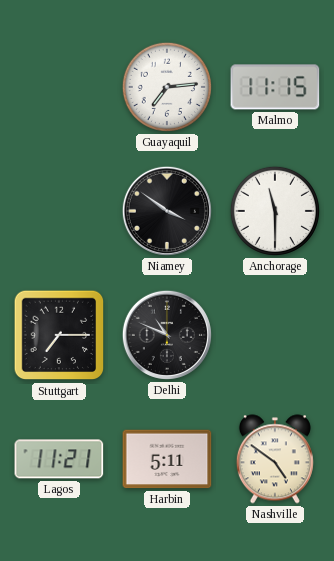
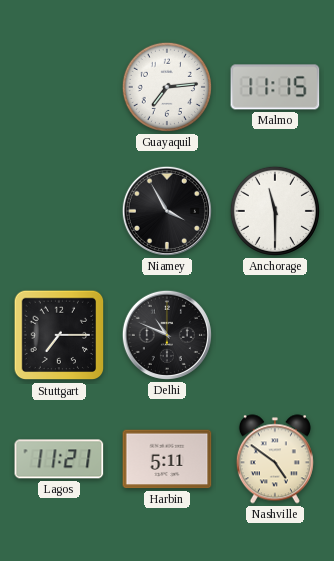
Niamey: 3:51 -> 3:55 (167, 211)
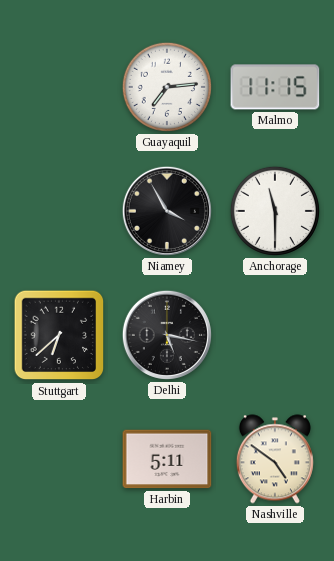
Stuttgart: 7:15 -> 6:38 (59, 335)
Delhi: 10:49 -> 5:17 (167, 335)
Lagos: 11:21 -> none (59, 459)
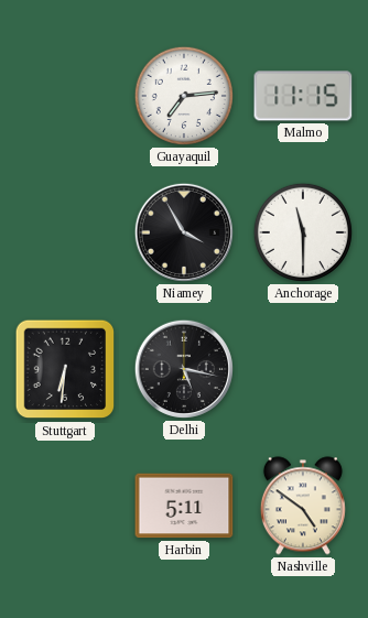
Stuttgart: 6:38 -> 6:31 (65, 369)
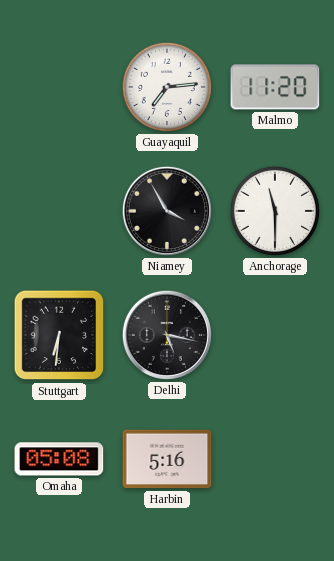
Malmo: 11:15 -> 11:20 (275, 87)
Omaha: none -> 05:08 (59, 459)
Harbin: 5:11 -> 5:16 (167, 459)
Nashville: 4:51 -> none (303, 506)
